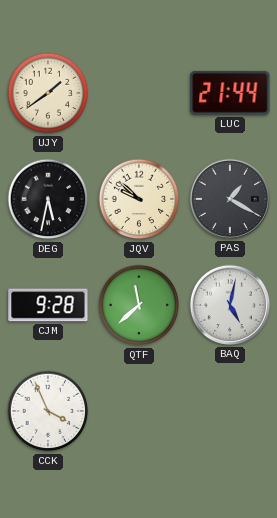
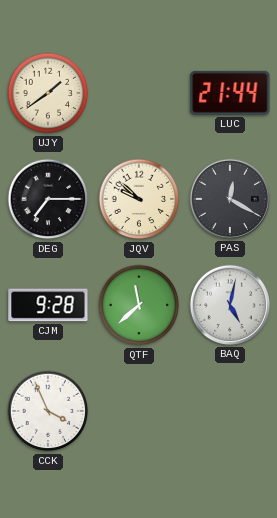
DEG: 5:32 -> 7:15 (48, 199)
PAS: 1:20 -> 12:20 (230, 199)
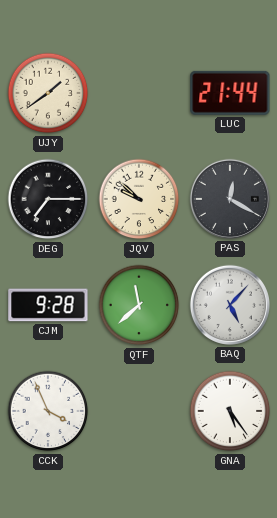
BAQ: 5:02 -> 5:07 (230, 305)
GNA: none -> 5:24 (230, 411)
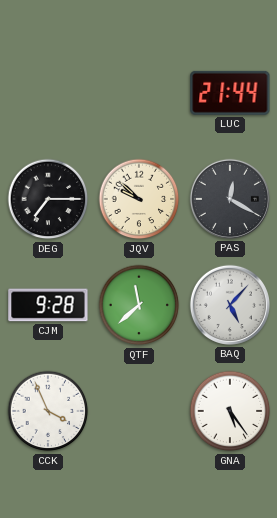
UJY: 1:39 -> none (48, 93)
